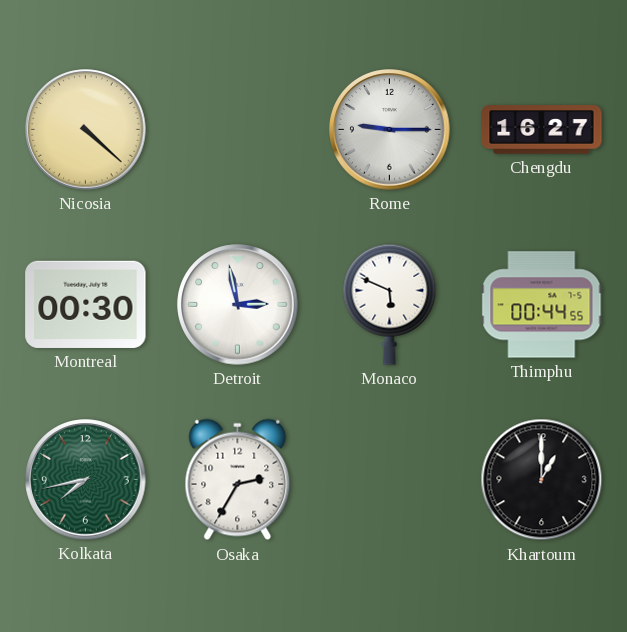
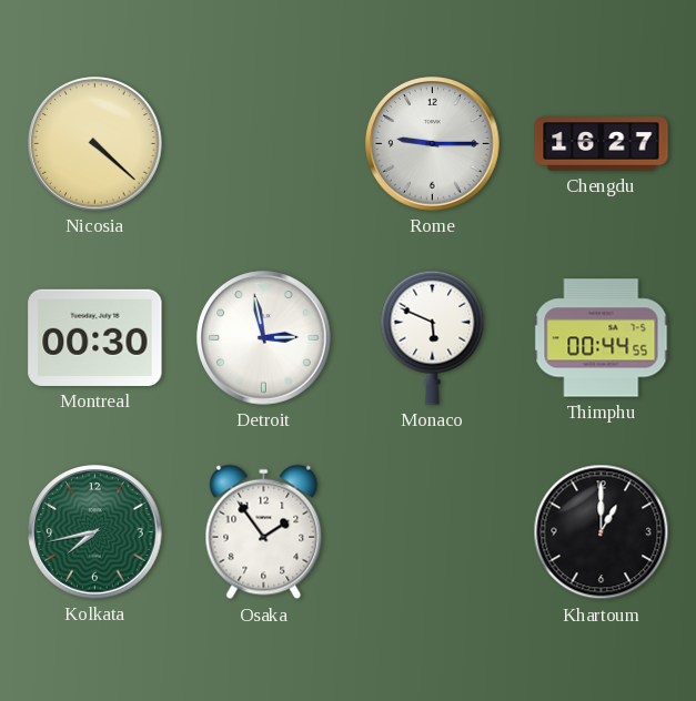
Osaka: 2:35 -> 1:54 (264, 532)
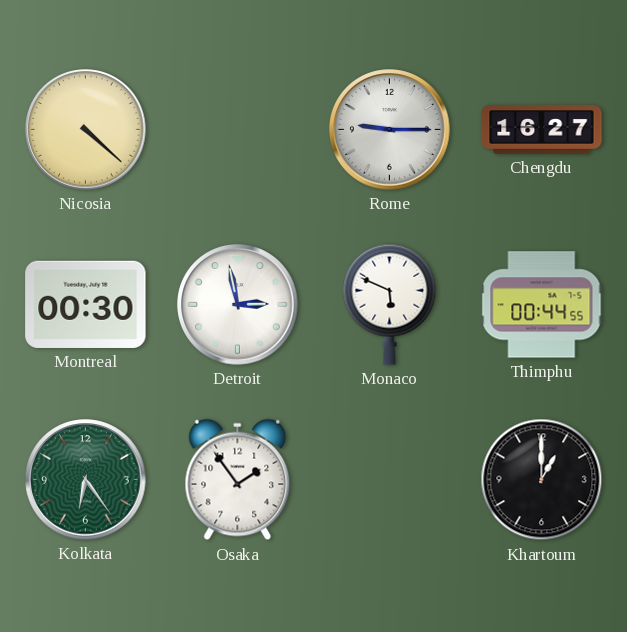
Kolkata: 7:43 -> 6:24 (86, 480)
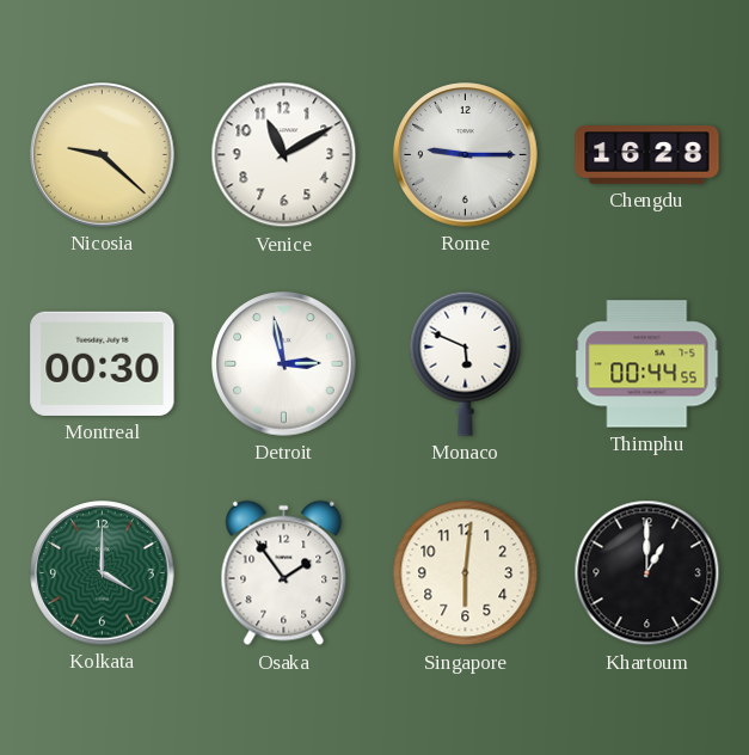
Nicosia: 4:22 -> 9:22 (103, 155)
Venice: none -> 11:10 (284, 155)
Chengdu: 16:27 -> 16:28 (647, 155)
Kolkata: 6:24 -> 4:00 (103, 573)
Singapore: none -> 6:01 (466, 573)
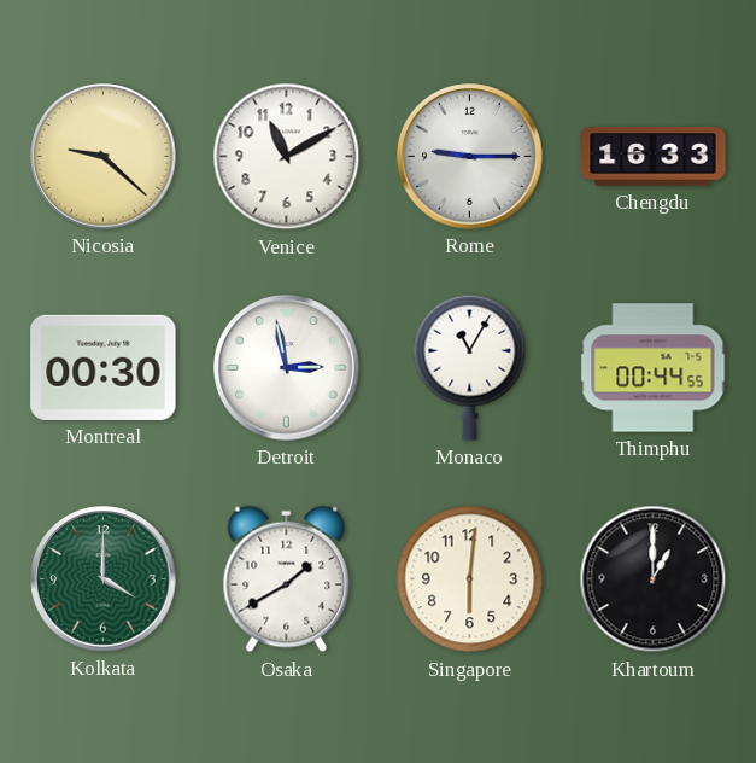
Chengdu: 16:28 -> 16:33 (654, 157)
Monaco: 5:49 -> 11:05 (470, 367)
Osaka: 1:54 -> 1:40 (287, 579)
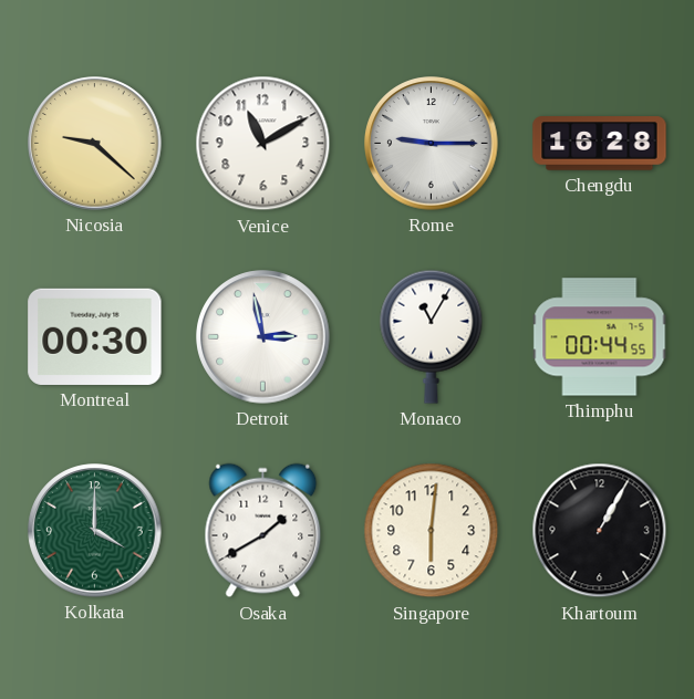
Chengdu: 16:33 -> 16:28 (600, 144)
Khartoum: 1:00 -> 1:05 (600, 531)
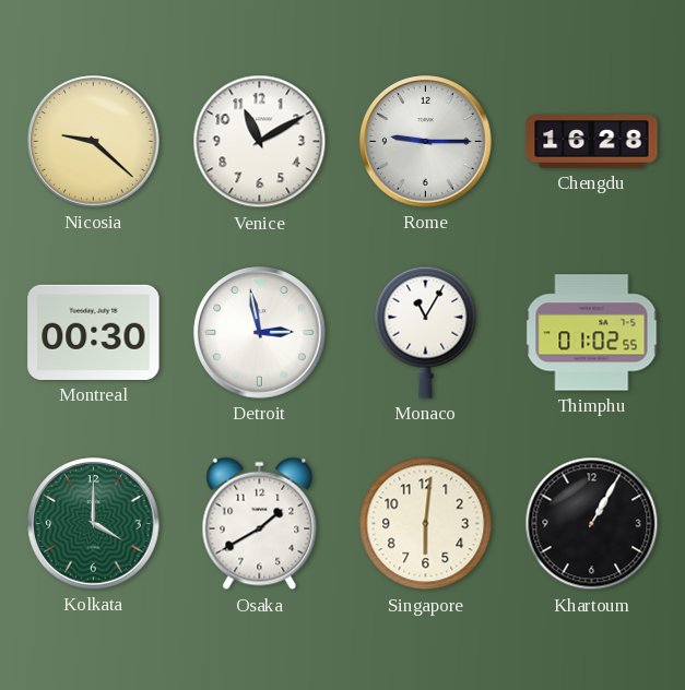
Thimphu: 00:44 -> 01:02 (592, 333)
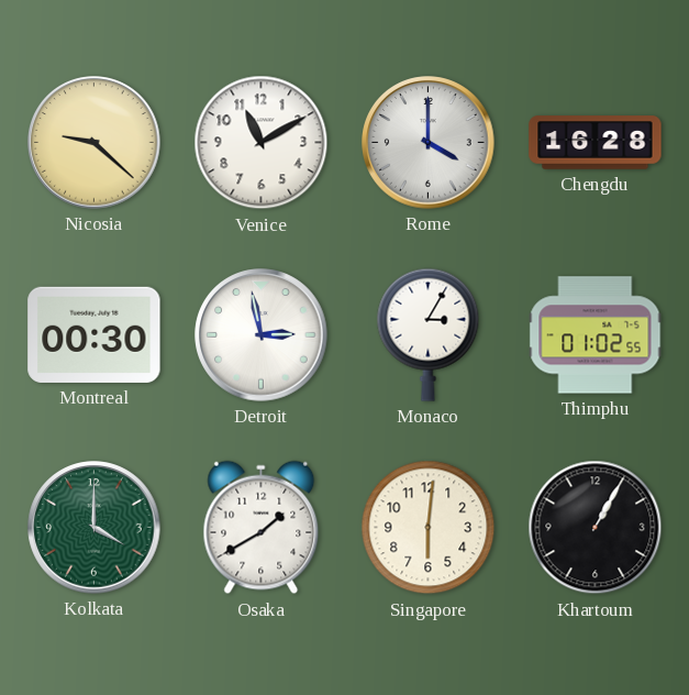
Rome: 9:15 -> 4:00 (429, 143)
Monaco: 11:05 -> 3:05 (429, 334)
